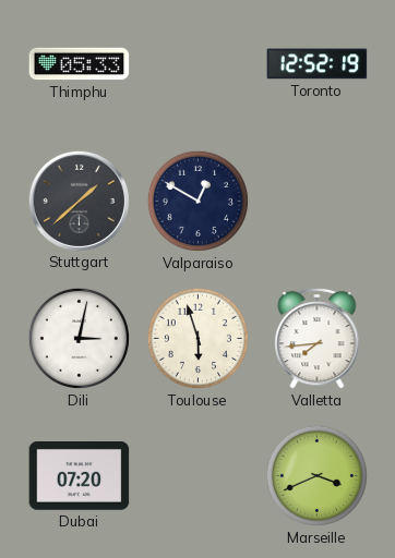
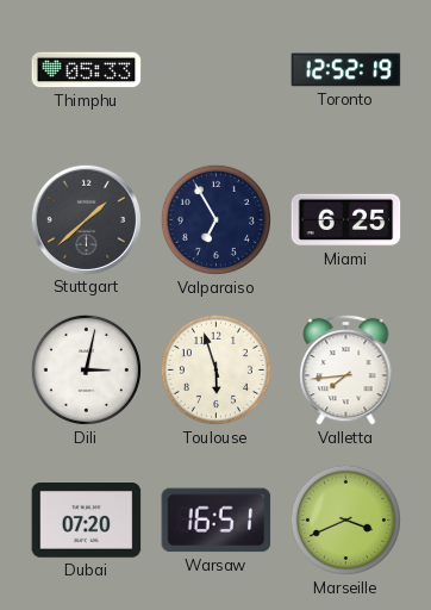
Valparaiso: 12:50 -> 6:55 (215, 219)
Miami: none -> 6:25 (346, 220)
Warsaw: none -> 16:51 (217, 521)
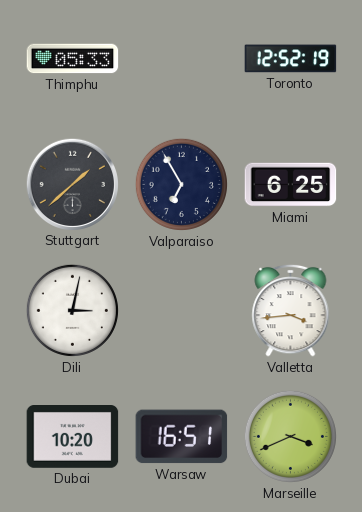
Toulouse: 5:57 -> none (215, 369)
Valletta: 7:44 -> 3:44 (291, 310)
Dubai: 07:20 -> 10:20 (73, 437)
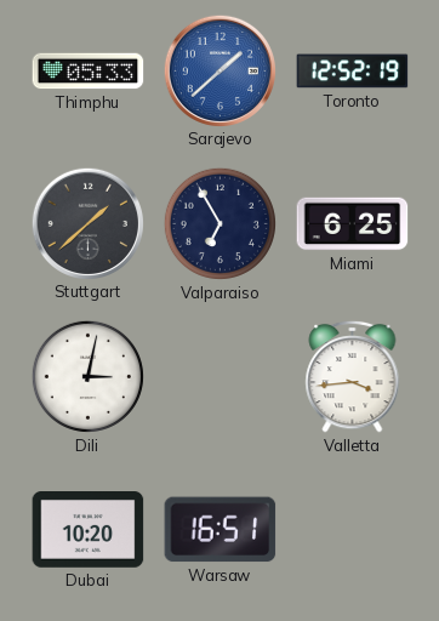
Sarajevo: none -> 1:38 (219, 70)
Marseille: 3:41 -> none (290, 436)
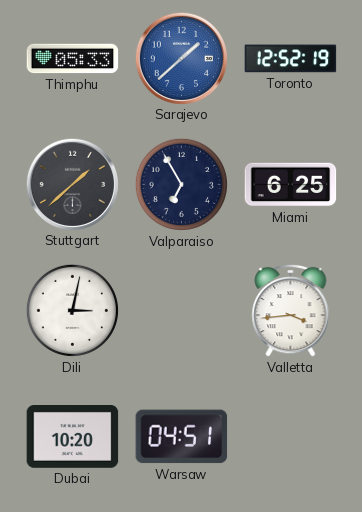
Warsaw: 16:51 -> 04:51 (182, 437)
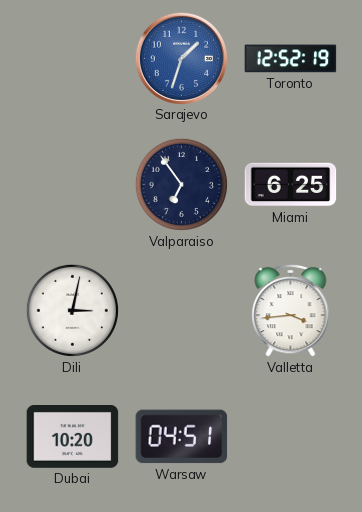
Thimphu: 05:33 -> none (73, 59)
Sarajevo: 1:38 -> 1:33 (181, 58)
Stuttgart: 1:38 -> none (72, 184)
Valparaiso: 6:55 -> 6:54 (181, 184)
